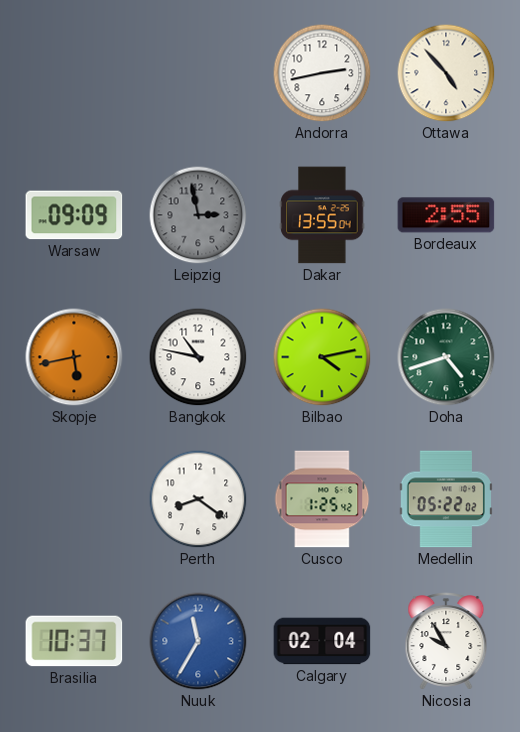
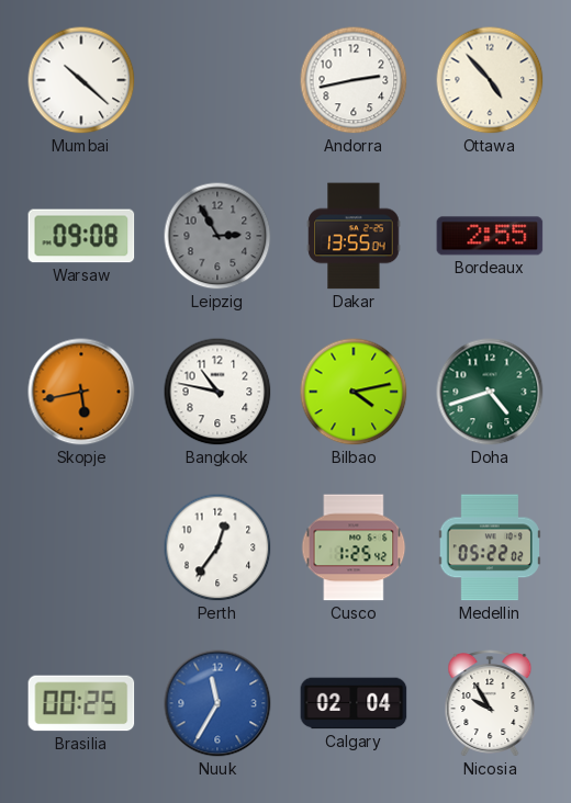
Mumbai: none -> 10:22 (81, 80)
Warsaw: 09:09 -> 09:08 (81, 236)
Leipzig: 2:58 -> 2:55 (217, 236)
Perth: 8:21 -> 12:36 (217, 547)
Brasilia: 10:37 -> 00:25 (81, 703)
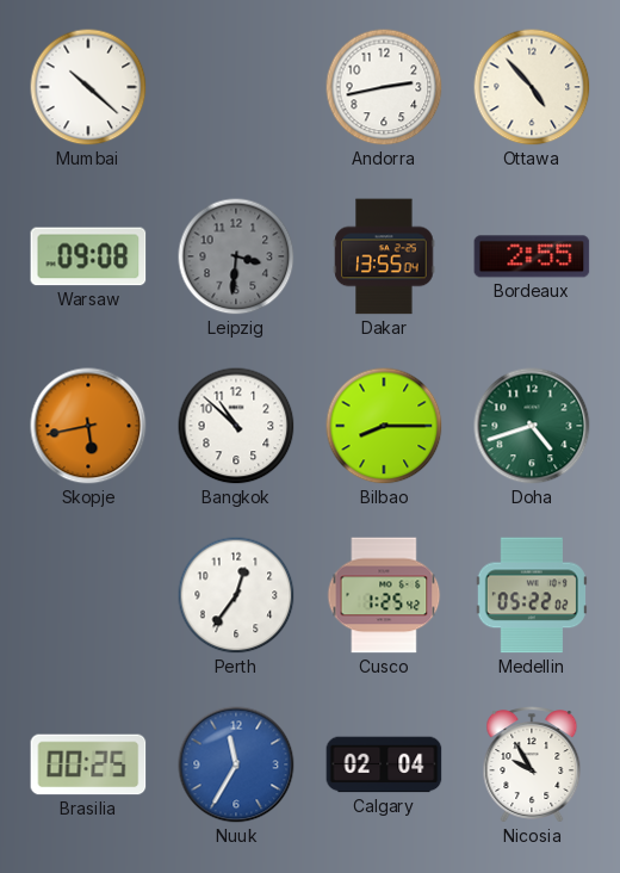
Leipzig: 2:55 -> 3:31 (236, 256)
Bangkok: 10:47 -> 10:52 (236, 426)
Bilbao: 4:13 -> 8:15 (384, 426)
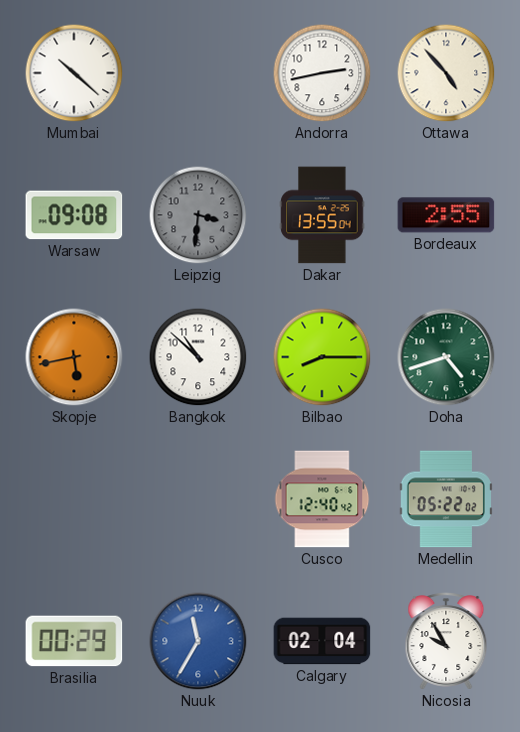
Perth: 12:36 -> none (236, 595)
Cusco: 1:25 -> 12:40 (322, 499)
Brasilia: 00:25 -> 00:29 (74, 641)
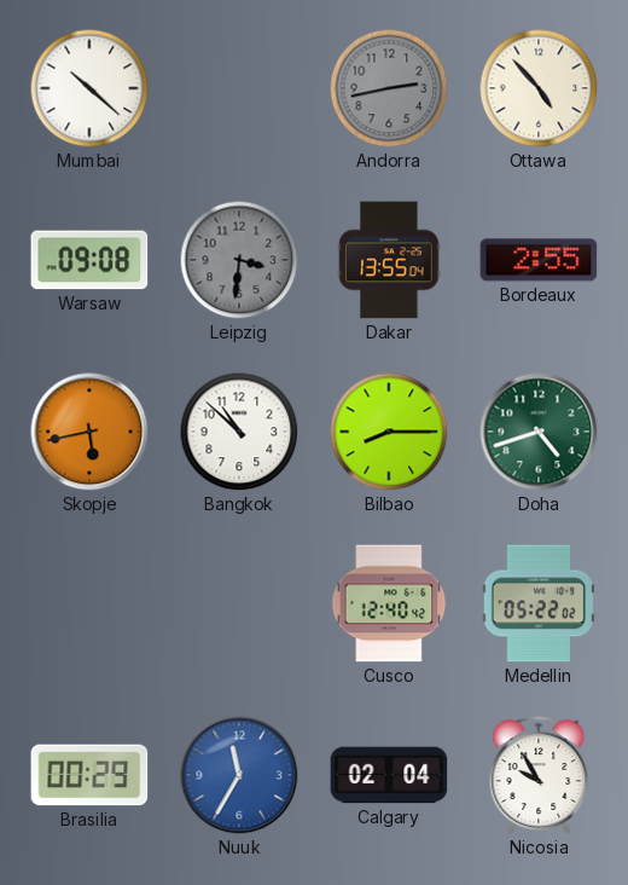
Andorra dial: white -> grey (389, 88)
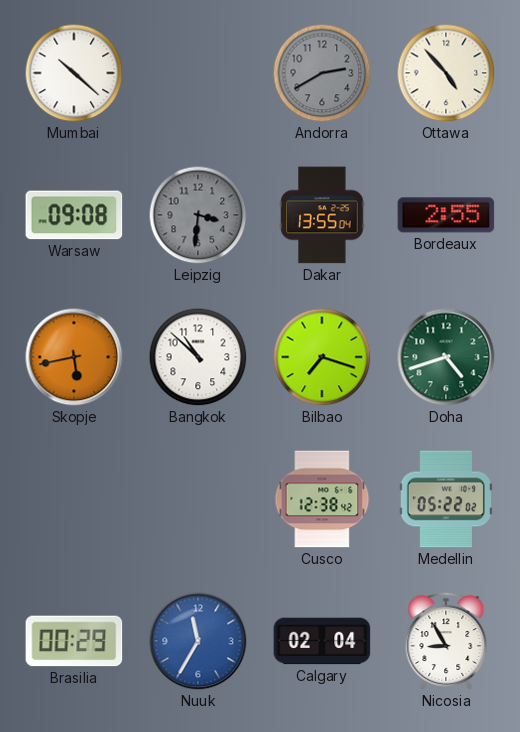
Andorra: 2:43 -> 2:40 (322, 73)
Bilbao: 8:15 -> 7:18 (322, 357)
Cusco: 12:40 -> 12:38 (322, 499)
Nicosia: 9:55 -> 8:55 (446, 642)
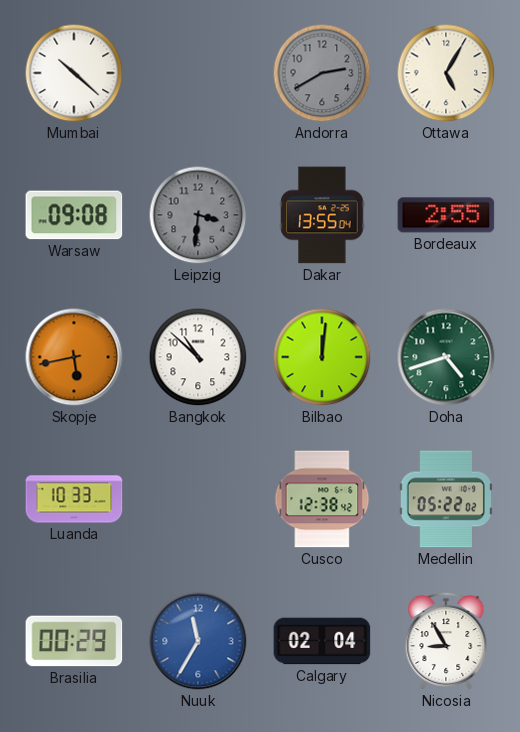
Ottawa: 4:53 -> 5:05 (446, 73)
Bilbao: 7:18 -> 12:01 (322, 357)
Luanda: none -> 10:33 (74, 499)
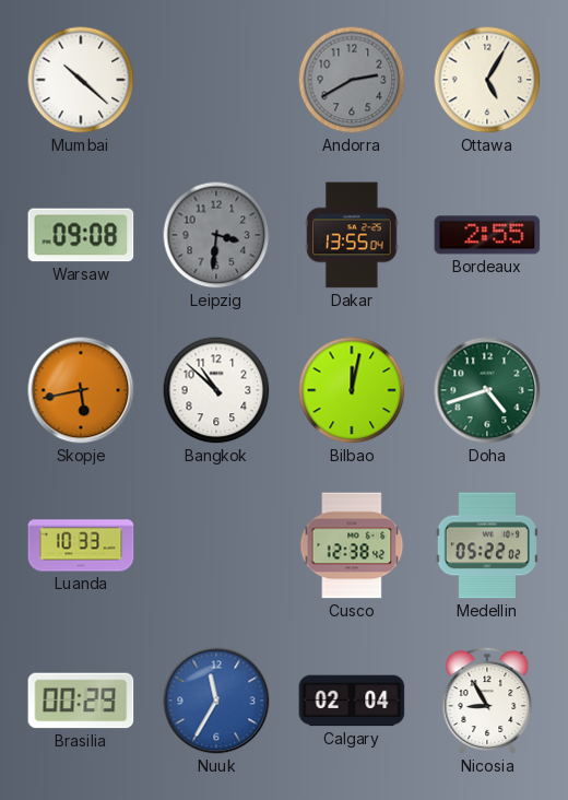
Bilbao: 12:01 -> 12:02 (352, 390)
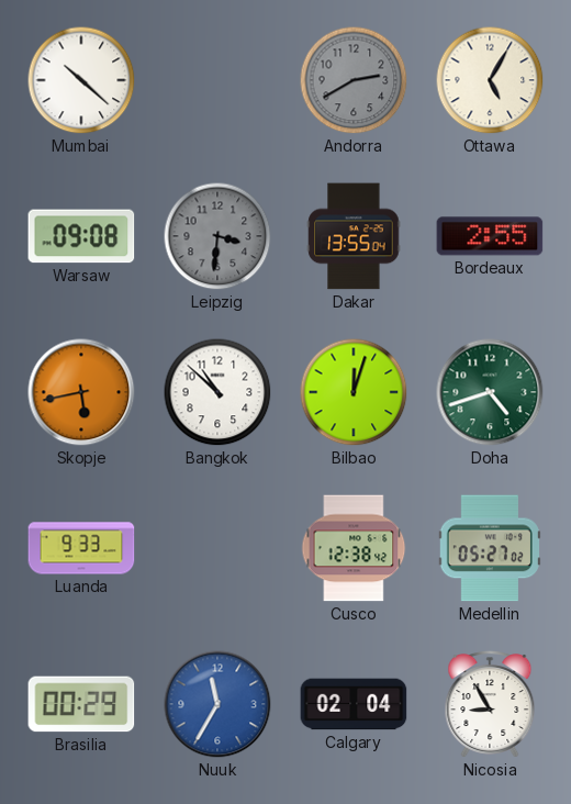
Bilbao: 12:02 -> 12:03 (354, 392)
Luanda: 10:33 -> 9:33 (81, 548)
Medellin: 05:22 -> 05:27 (490, 548)
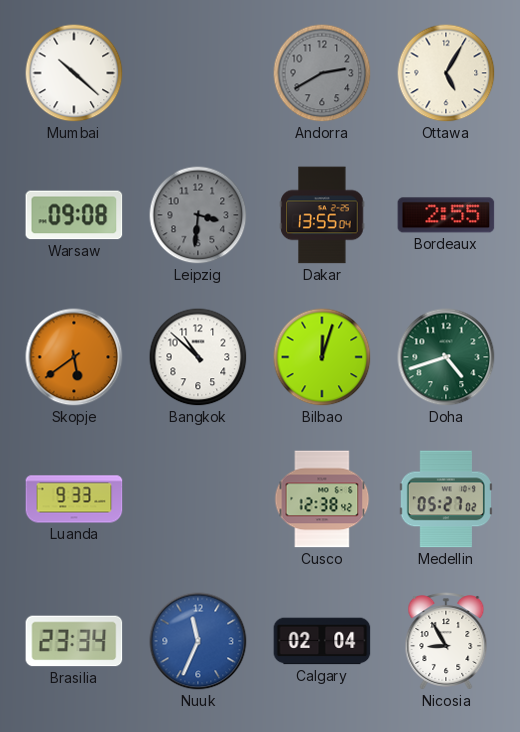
Skopje: 5:43 -> 5:39 (74, 357)
Brasilia: 00:29 -> 23:34 (74, 641)
Nuuk: 11:35 -> 11:34 (198, 641)
